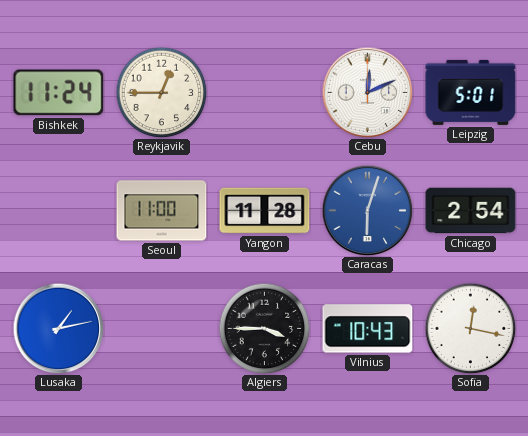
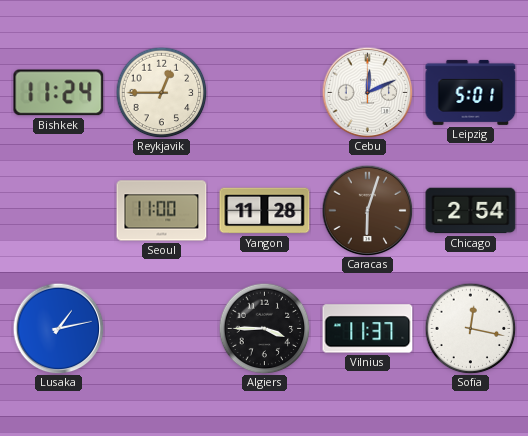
Caracas dial: blue -> brown (367, 210)
Vilnius: 10:43 -> 11:37 (368, 329)
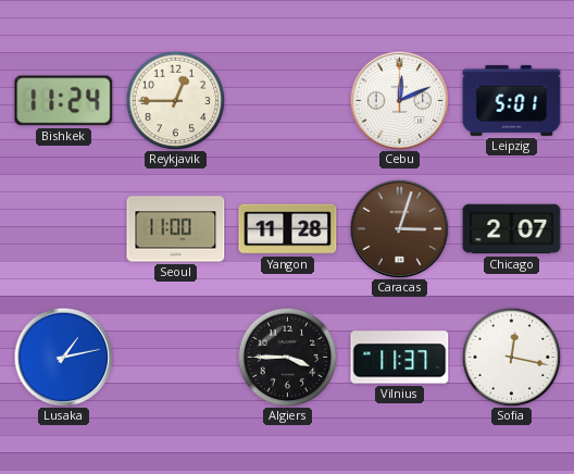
Caracas: 6:03 -> 3:03 (399, 228)
Chicago: 2:54 -> 2:07 (512, 229)
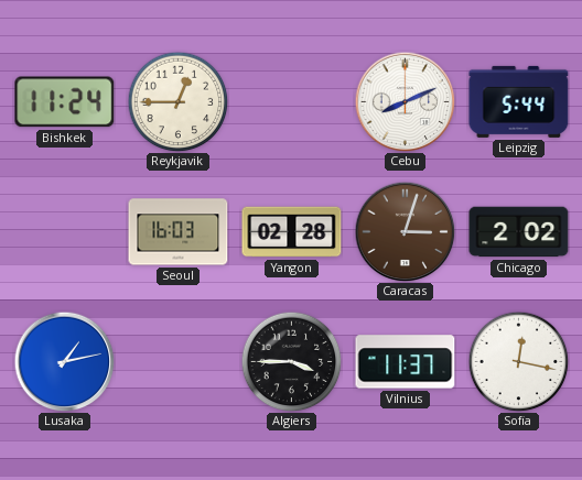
Cebu: 12:11 -> 8:11 (405, 101)
Leipzig: 5:01 -> 5:44 (519, 101)
Seoul: 11:00 -> 16:03 (179, 232)
Yangon: 11:28 -> 02:28 (292, 232)
Chicago: 2:07 -> 2:02 (519, 232)
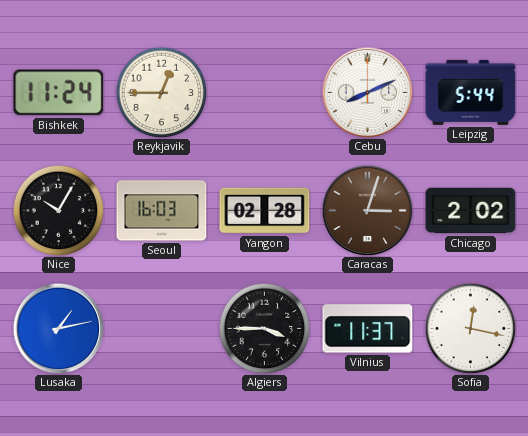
Nice: none -> 10:05 (58, 210)
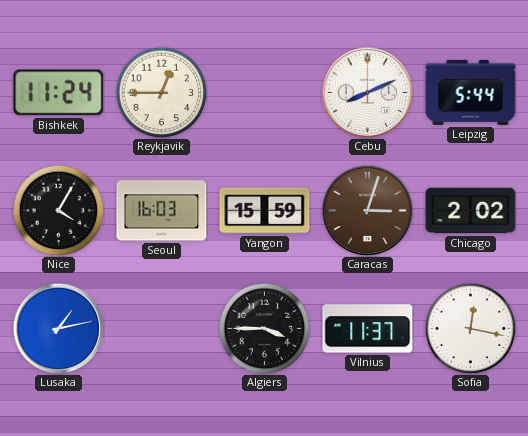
Nice: 10:05 -> 4:05 (58, 210)
Yangon: 02:28 -> 15:59 (265, 211)
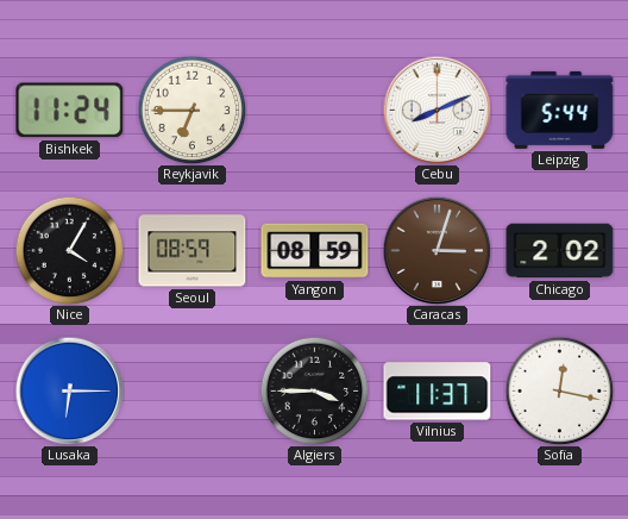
Reykjavik: 12:45 -> 6:45 (191, 110)
Seoul: 16:03 -> 08:59 (193, 251)
Yangon: 15:59 -> 08:59 (315, 251)
Lusaka: 1:13 -> 6:15 (69, 390)
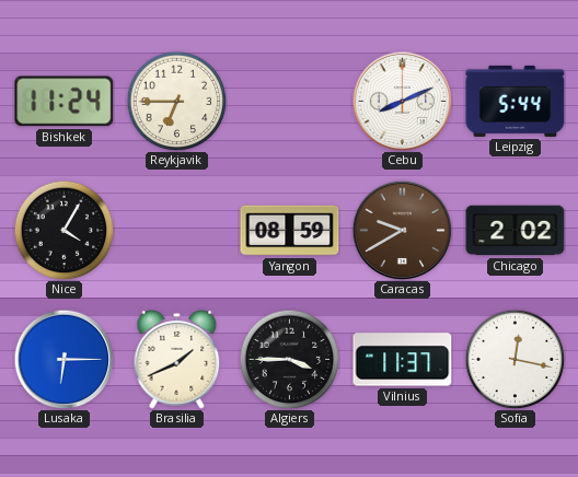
Seoul: 08:59 -> none (193, 251)
Caracas: 3:03 -> 9:40 (402, 230)
Brasilia: none -> 1:41 (177, 360)
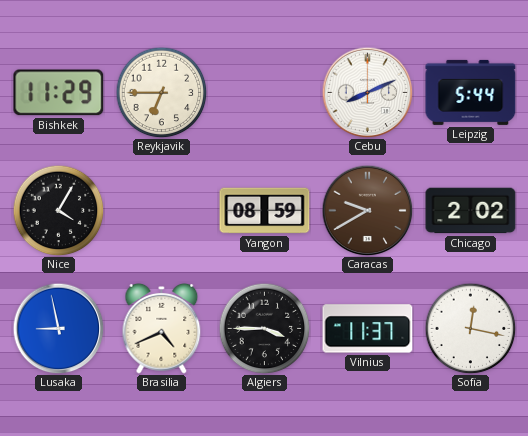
Bishkek: 11:24 -> 11:29 (59, 93)
Lusaka: 6:15 -> 8:58 (58, 328)
Brasilia: 1:41 -> 4:41 (162, 329)
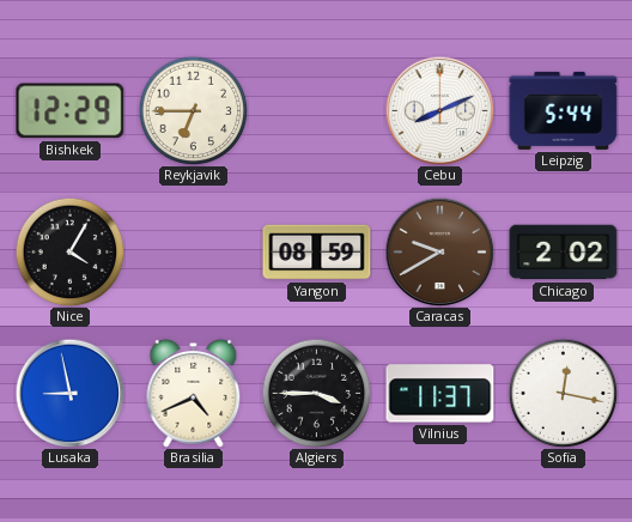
Bishkek: 11:29 -> 12:29 (71, 111)
